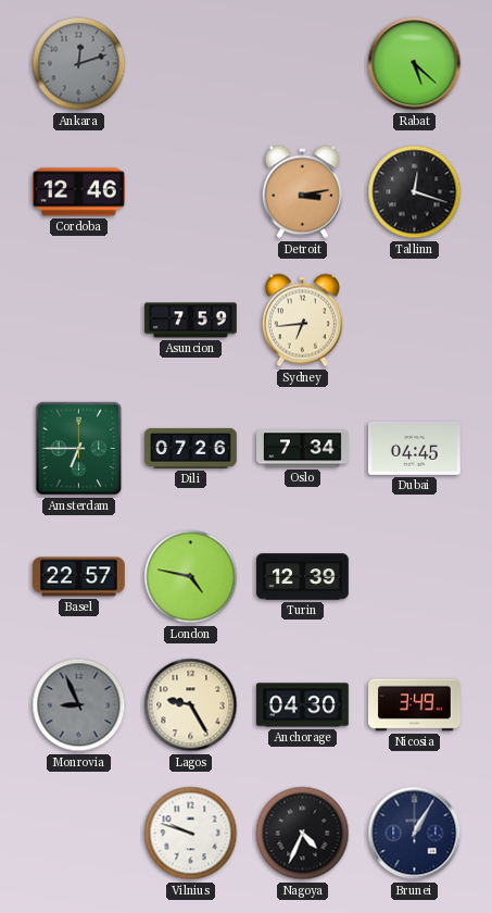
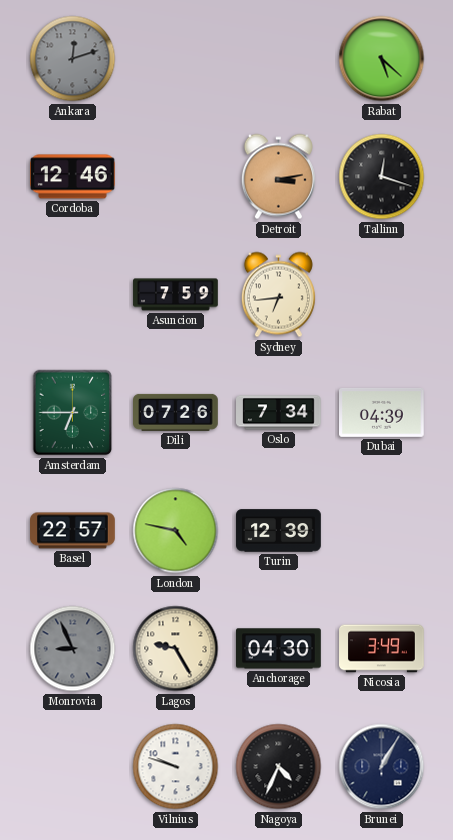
Dubai: 04:45 -> 04:39 (382, 412)
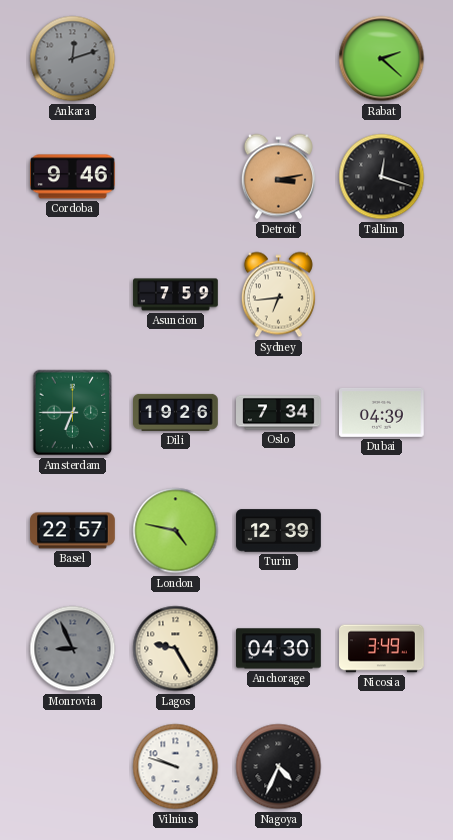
Rabat: 5:22 -> 2:22 (382, 59)
Cordoba: 12:46 -> 9:46 (73, 177)
Dili: 07:26 -> 19:26 (176, 412)
Brunei: 1:05 -> none (382, 767)
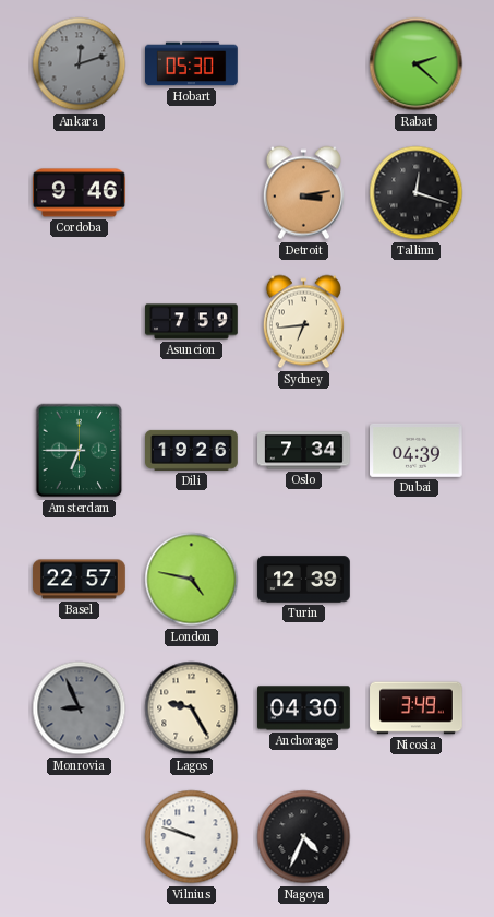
Hobart: none -> 05:30 (192, 64)
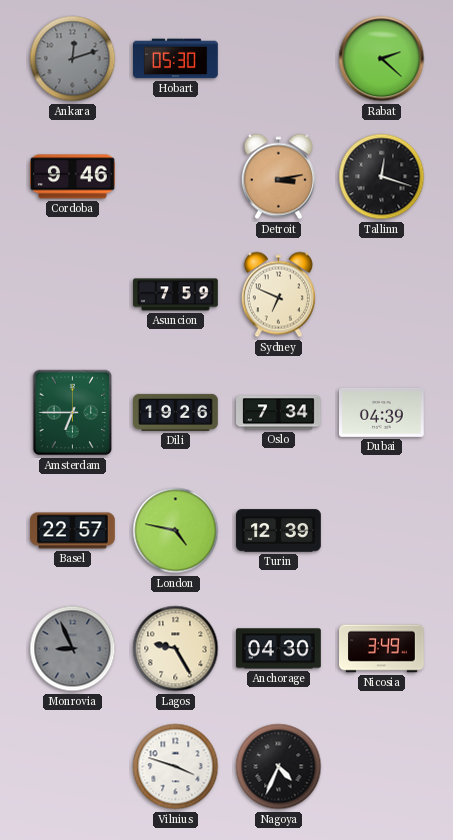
Sydney: 6:44 -> 6:49 (278, 295)
Vilnius: 9:48 -> 3:48 (176, 767)
